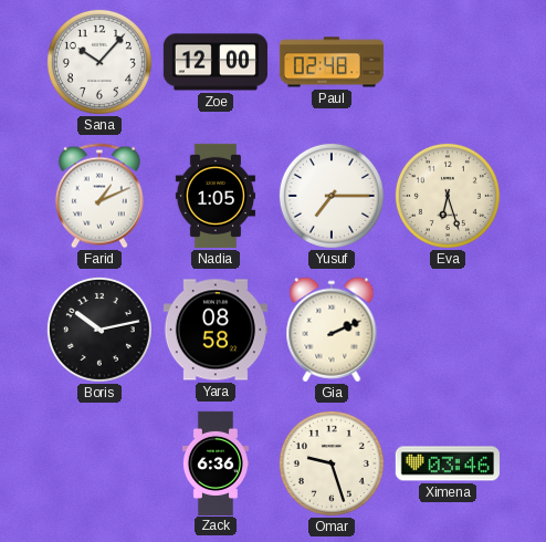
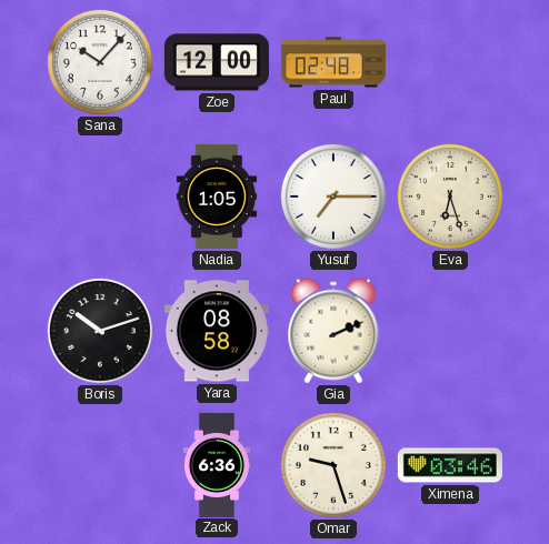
Farid: 1:11 -> none (99, 196)
Boris: 10:13 -> 10:12 (100, 331)
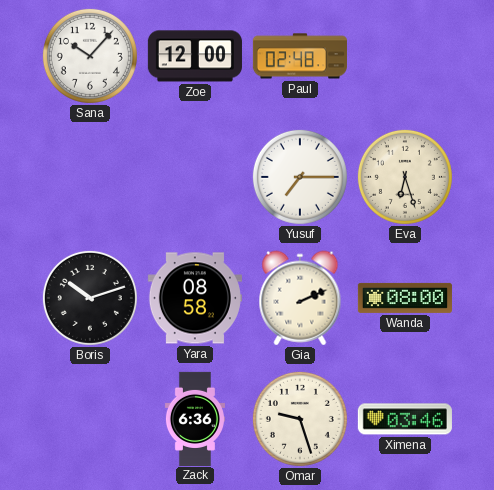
Nadia: 1:05 -> none (216, 197)
Wanda: none -> 08:00 (405, 298)
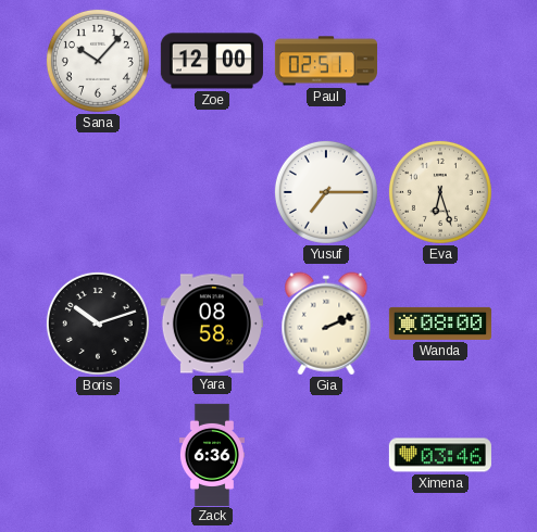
Paul: 02:48 -> 02:51 (326, 61)
Omar: 9:27 -> none (300, 419)
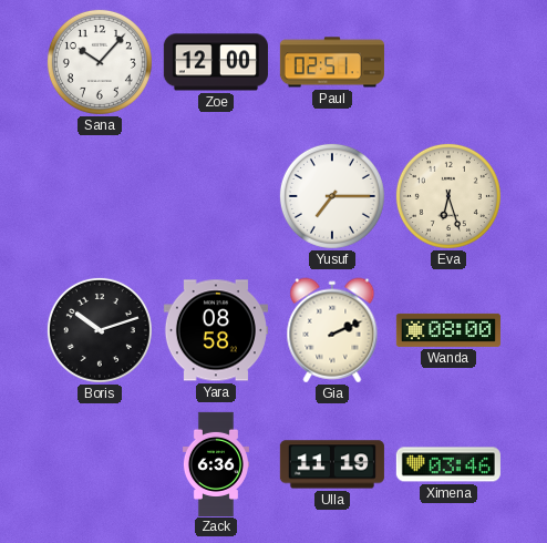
Ulla: none -> 11:19 (332, 464)
